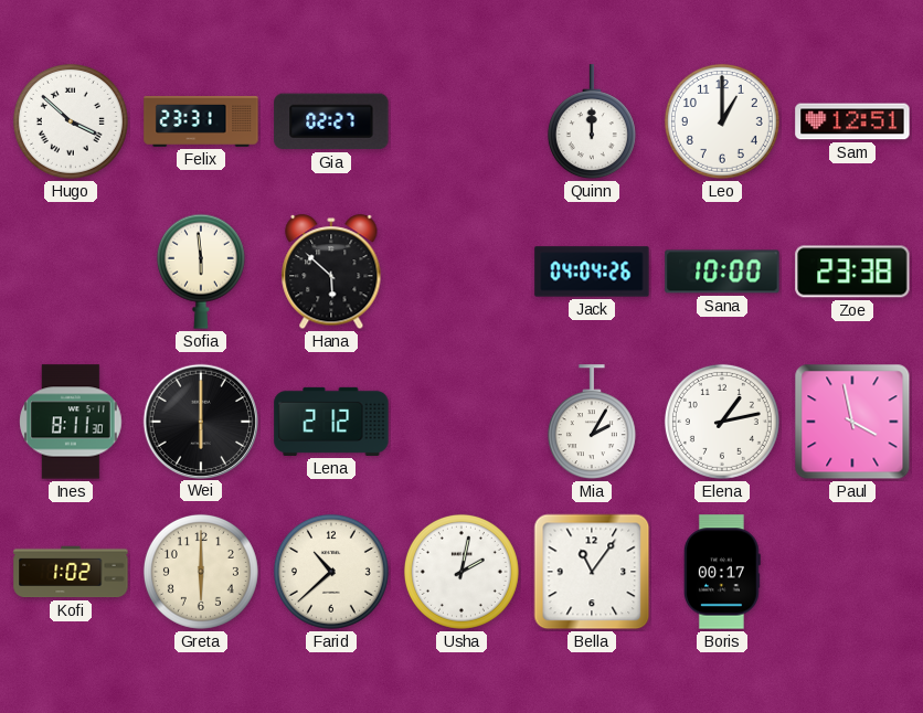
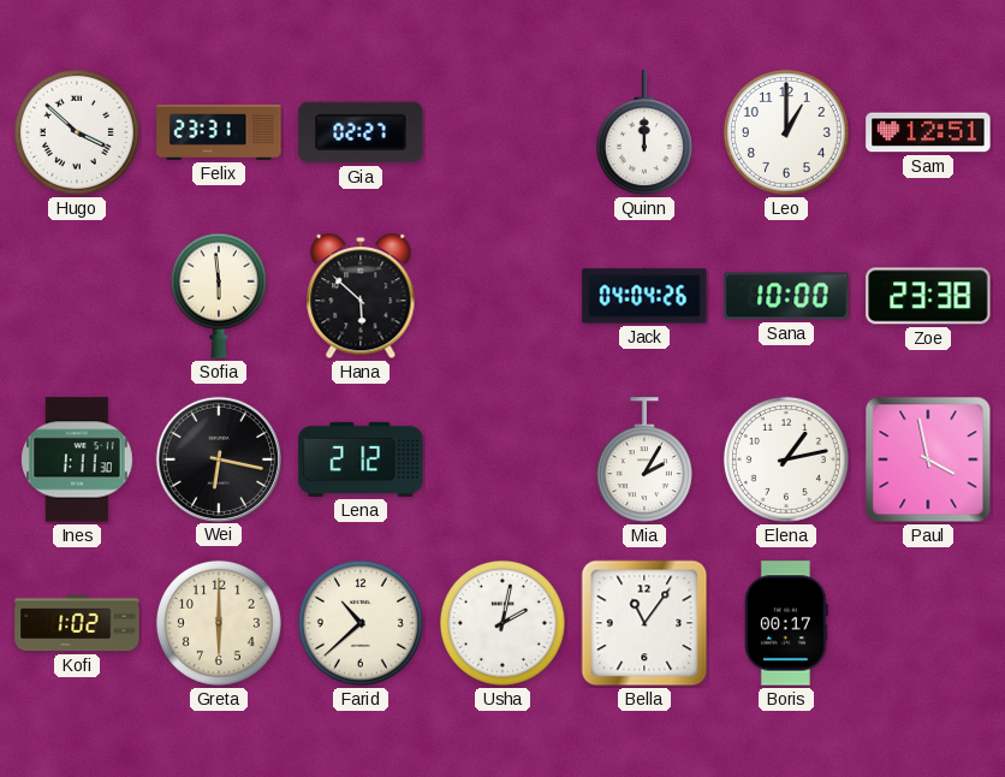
Ines: 8:11 -> 1:11 (78, 459)
Wei: 6:00 -> 6:17 (218, 458)
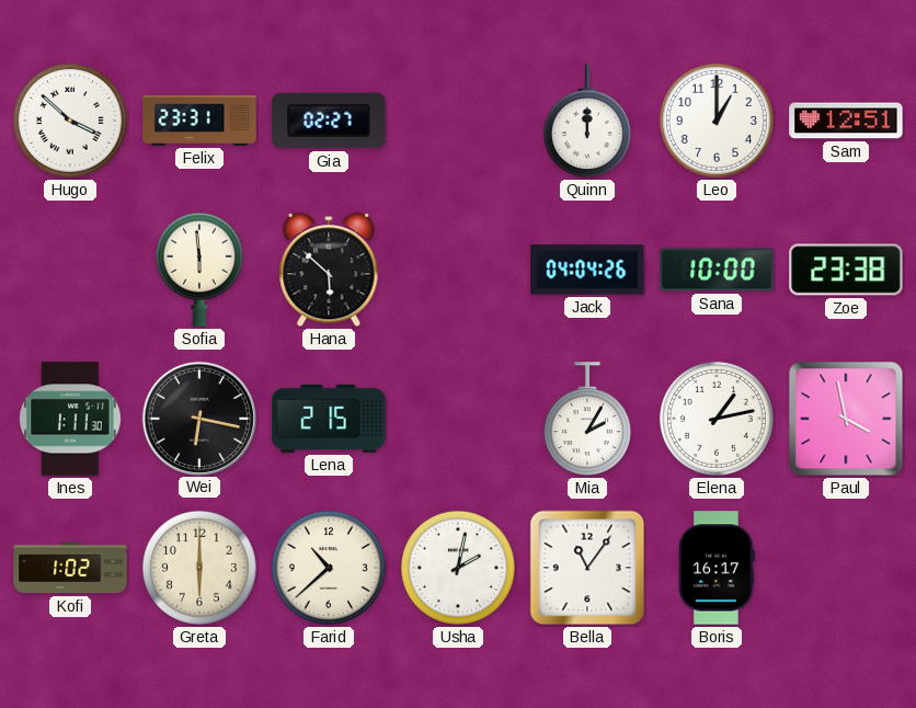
Lena: 2:12 -> 2:15 (329, 419)
Boris: 00:17 -> 16:17 (717, 568)
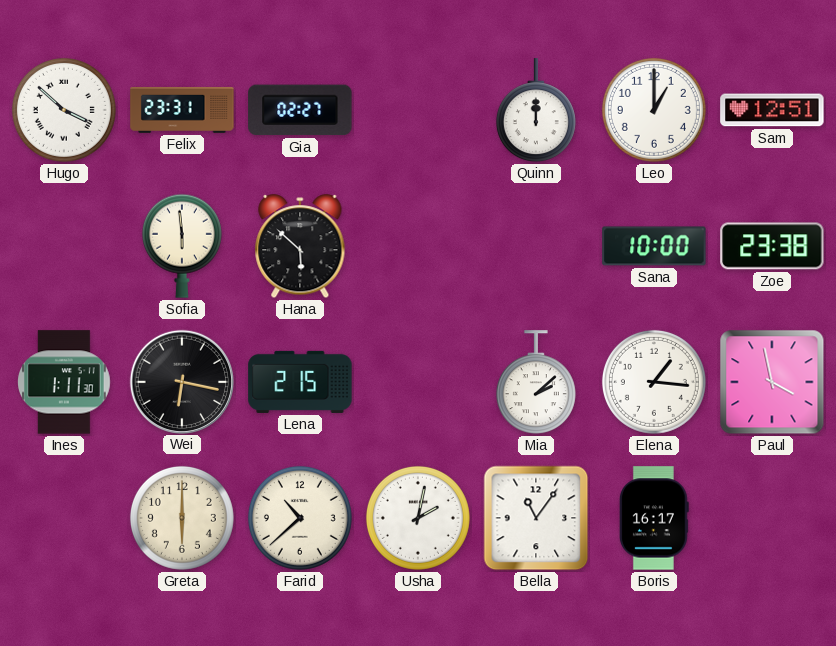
Jack: 04:04 -> none (587, 270)
Mia: 2:05 -> 2:08 (536, 383)
Elena: 1:13 -> 1:16 (654, 382)
Kofi: 1:02 -> none (70, 568)
